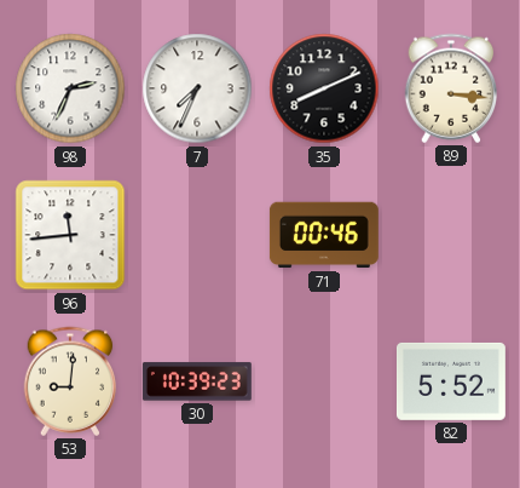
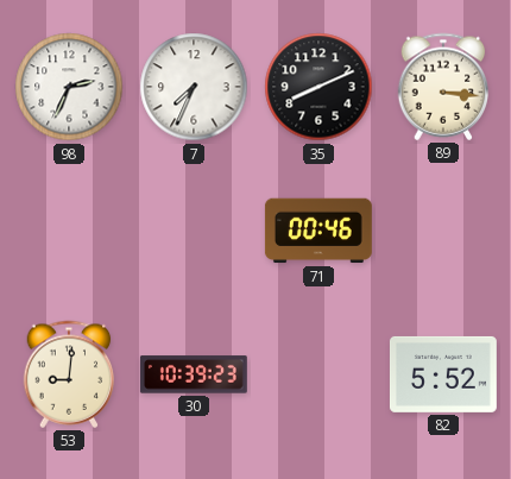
96: 11:44 -> none (70, 235)
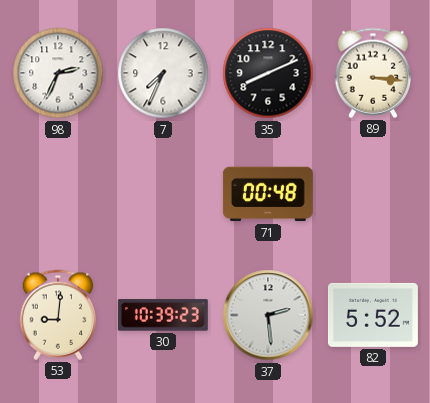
71: 00:46 -> 00:48 (268, 194)
37: none -> 2:29 (268, 315)
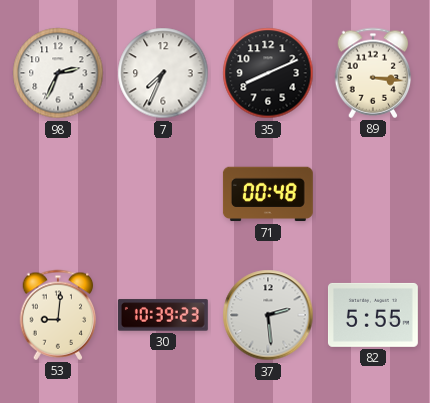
82: 5:52 -> 5:55 (373, 315)
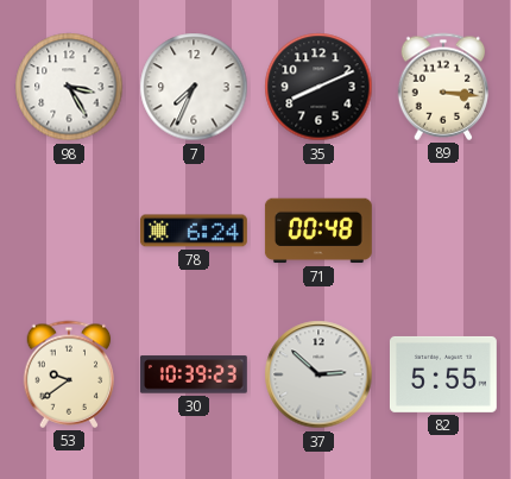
98: 2:34 -> 3:25 (69, 87)
78: none -> 6:24 (194, 231)
53: 9:01 -> 9:39 (69, 374)
37: 2:29 -> 2:52 (318, 374)
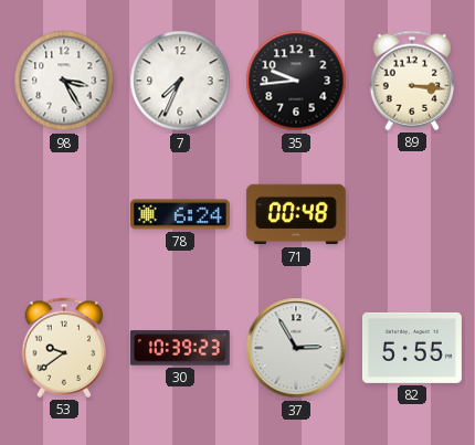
35: 8:11 -> 9:44 (296, 81)
37: 2:52 -> 2:55 (296, 348)
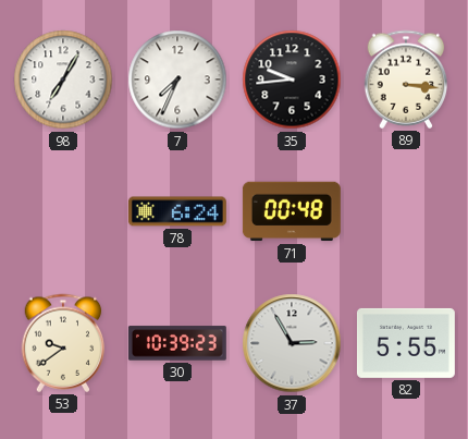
98: 3:25 -> 7:05 (63, 80)
